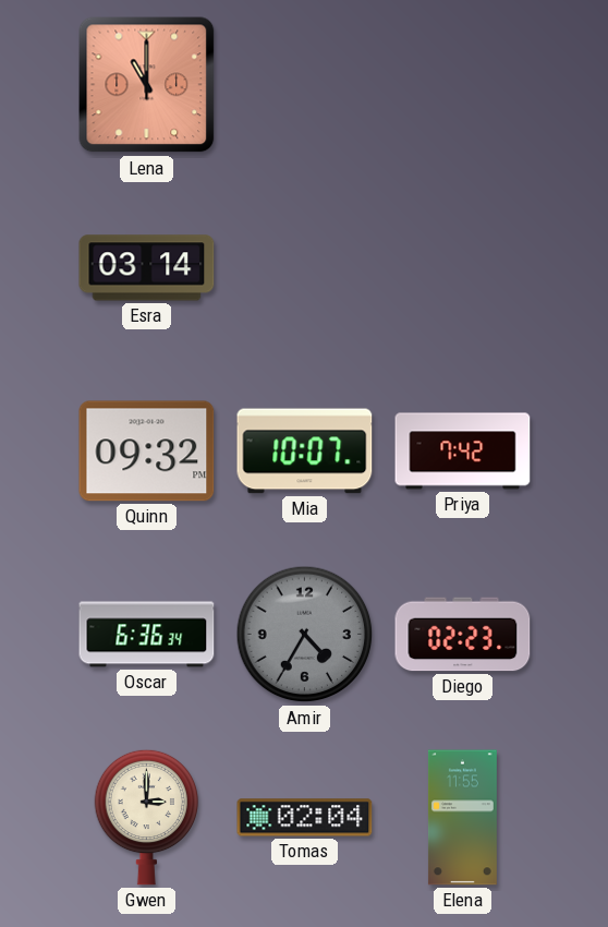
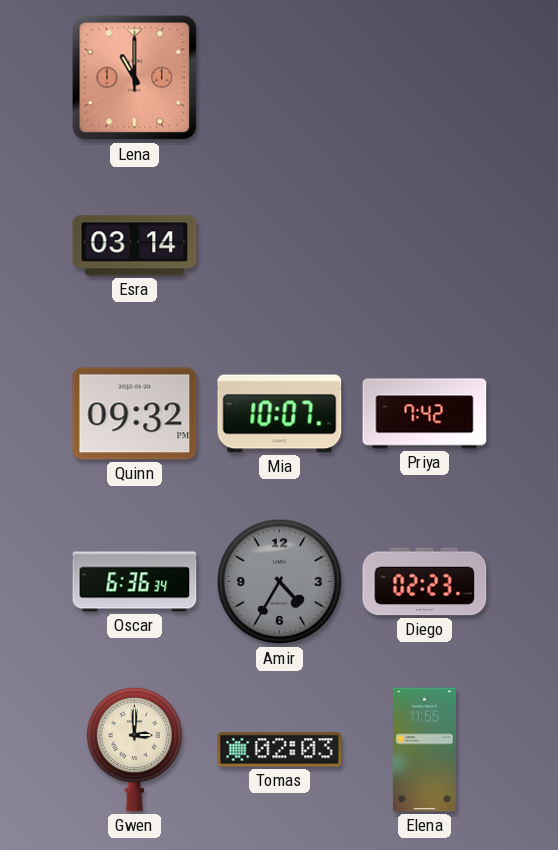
Tomas: 02:04 -> 02:03 (280, 750)
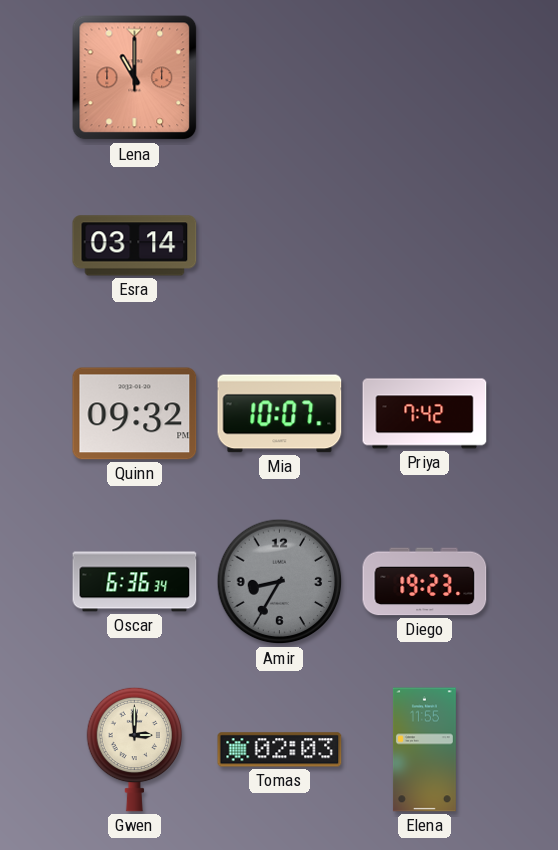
Amir: 4:35 -> 8:35 (280, 582)
Diego: 02:23 -> 19:23 (425, 582)
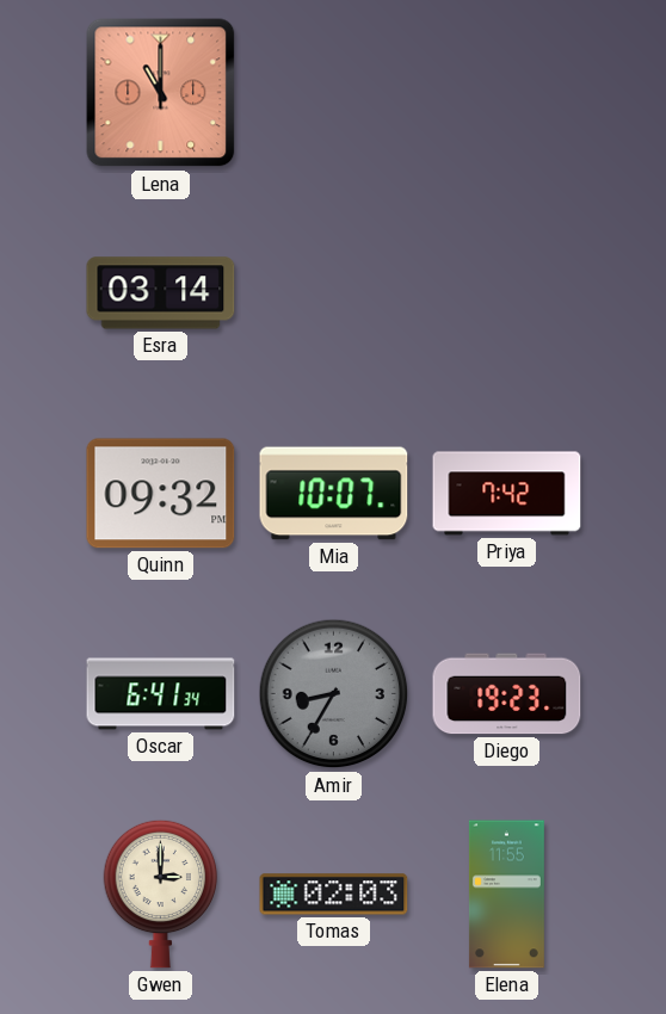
Oscar: 6:36 -> 6:41 (161, 694)
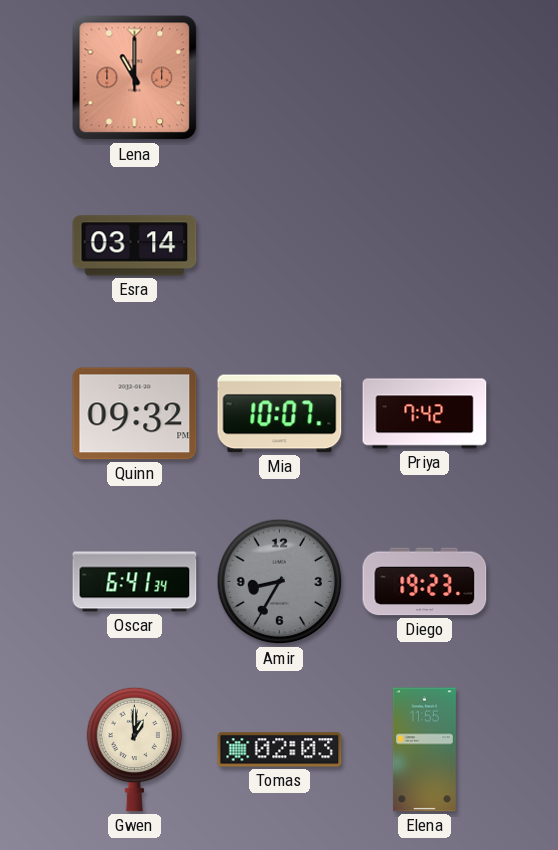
Gwen: 3:00 -> 1:00 (135, 749)
